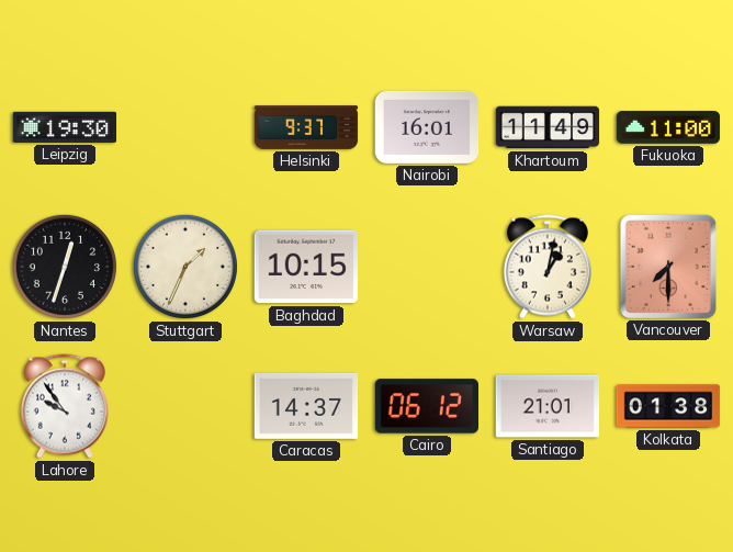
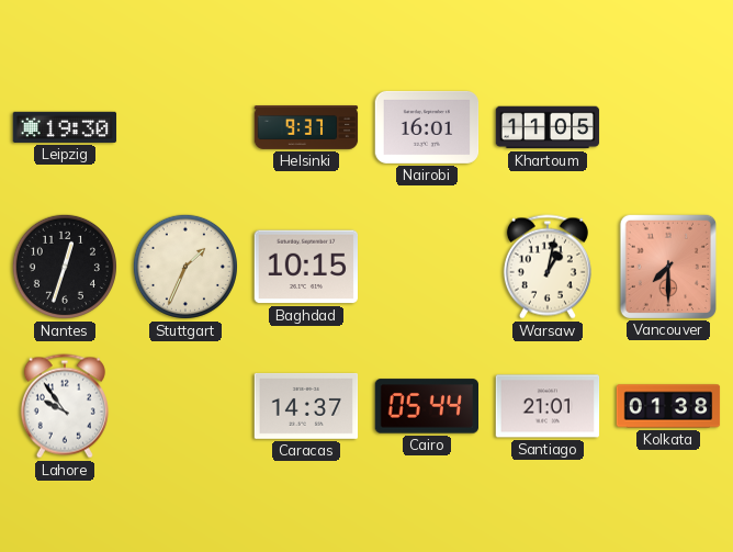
Khartoum: 11:49 -> 11:05 (548, 127)
Fukuoka: 11:00 -> none (668, 127)
Cairo: 06:12 -> 05:44 (426, 406)
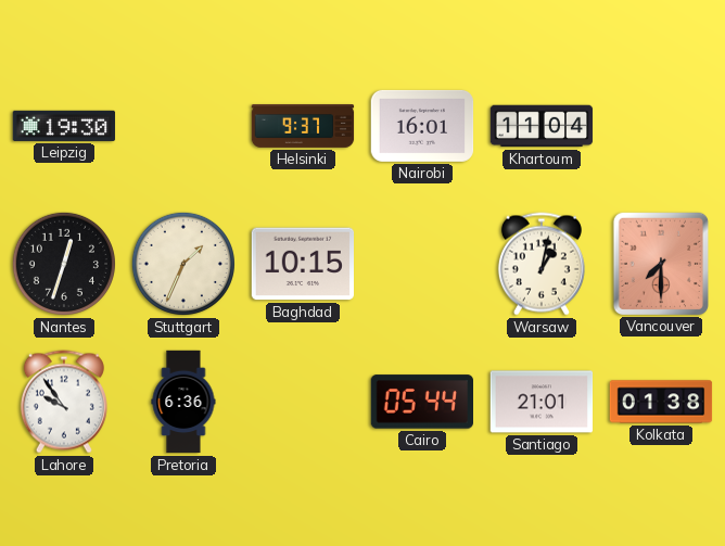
Khartoum: 11:05 -> 11:04 (542, 126)
Pretoria: none -> 6:36 (183, 402)
Caracas: 14:37 -> none (306, 406)
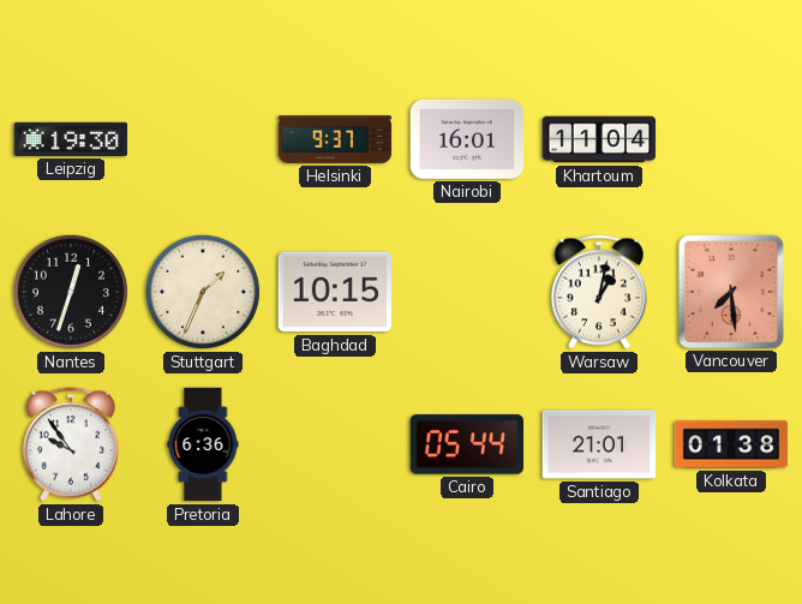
Vancouver: 7:30 -> 7:29 (730, 291)
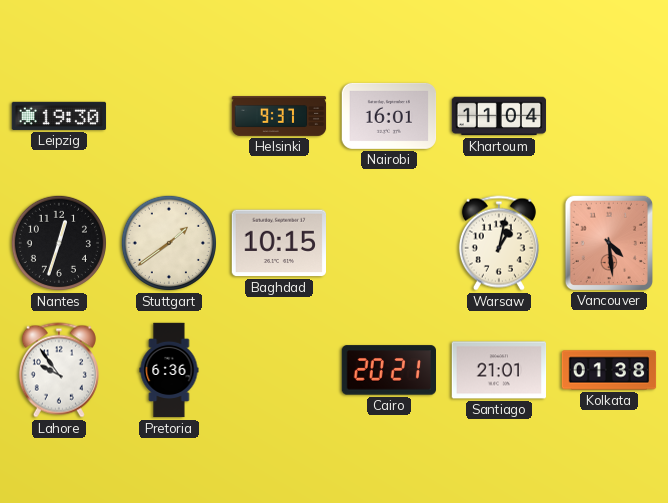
Stuttgart: 1:34 -> 1:39 (169, 243)
Vancouver: 7:29 -> 4:29 (608, 242)
Cairo: 05:44 -> 20:21 (388, 370)
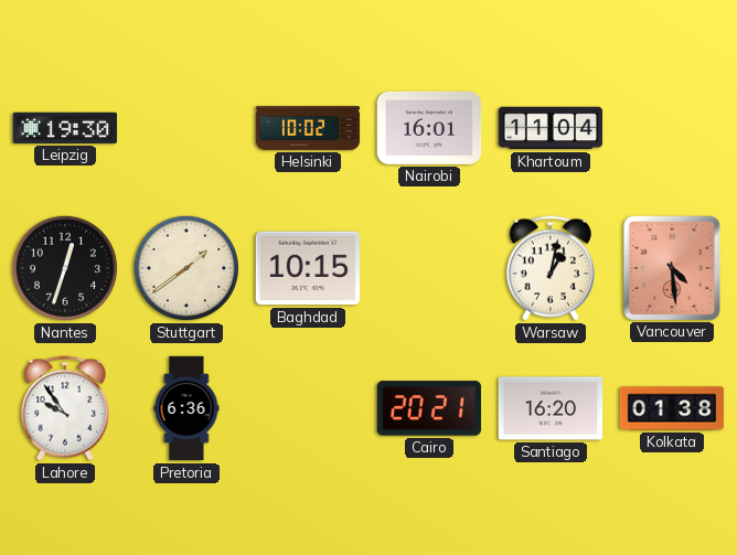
Helsinki: 9:37 -> 10:02 (308, 129)
Santiago: 21:01 -> 16:20 (551, 408)
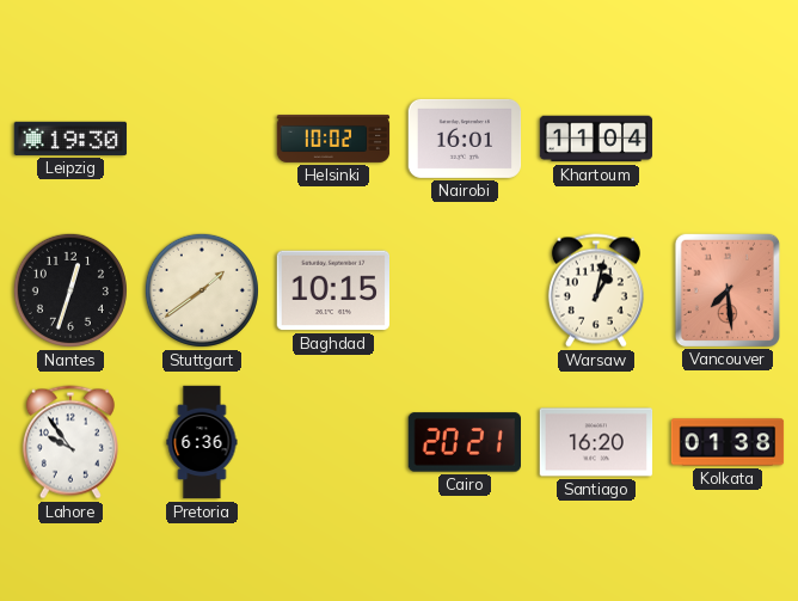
Vancouver: 4:29 -> 7:29 (726, 289)
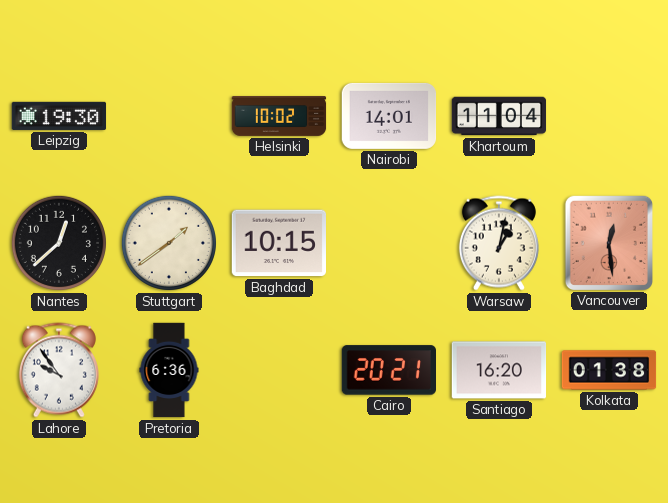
Nairobi: 16:01 -> 14:01 (389, 116)
Nantes: 12:33 -> 12:38 (59, 243)
Vancouver: 7:29 -> 12:29 (608, 242)
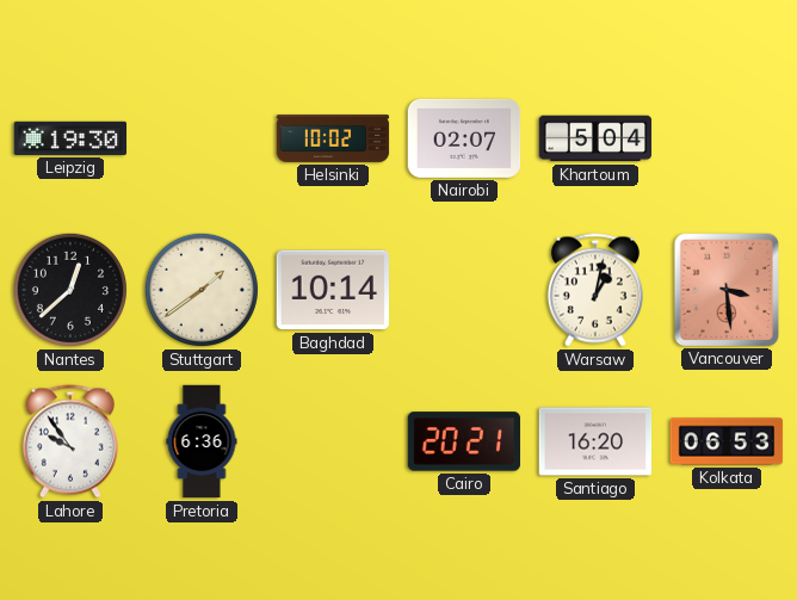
Nairobi: 14:01 -> 02:07 (464, 138)
Khartoum: 11:04 -> 5:04 (595, 138)
Baghdad: 10:15 -> 10:14 (332, 290)
Vancouver: 12:29 -> 3:29 (725, 289)
Kolkata: 01:38 -> 06:53 (727, 441)
